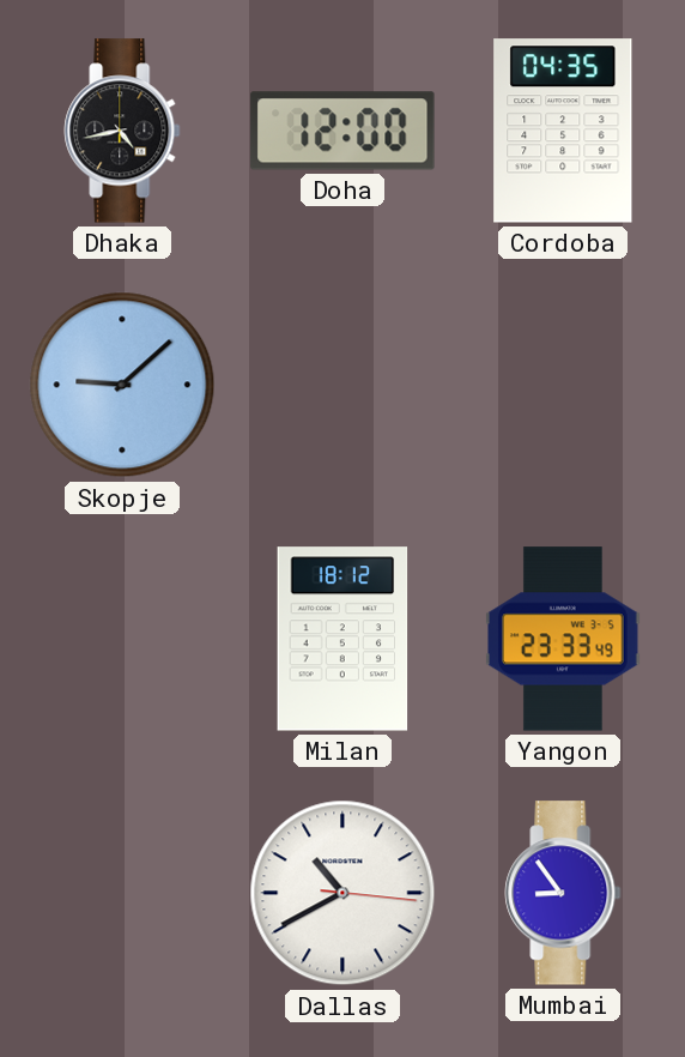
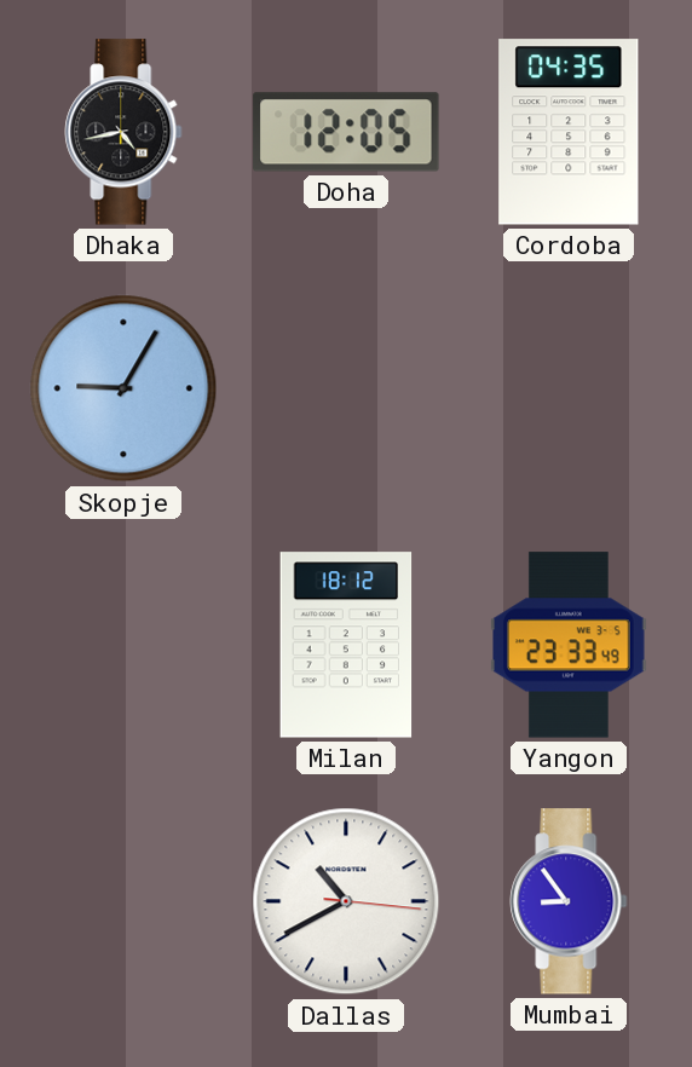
Doha: 12:00 -> 12:05 (346, 132)
Skopje: 9:08 -> 9:05 (123, 388)
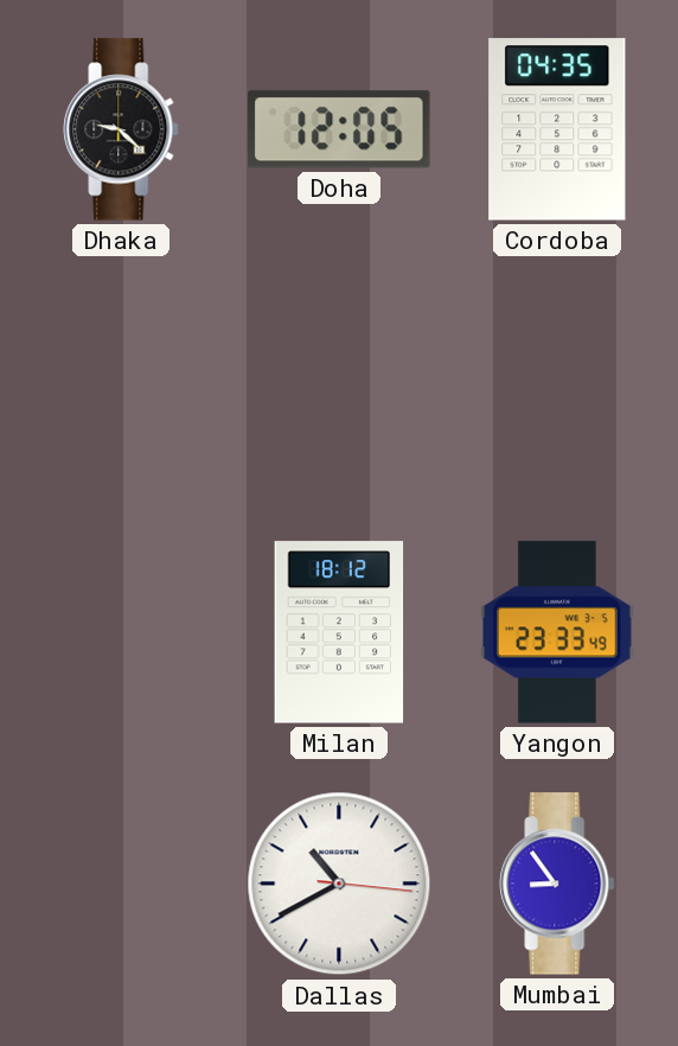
Dhaka: 4:43 -> 9:22 (121, 129)
Skopje: 9:05 -> none (123, 388)
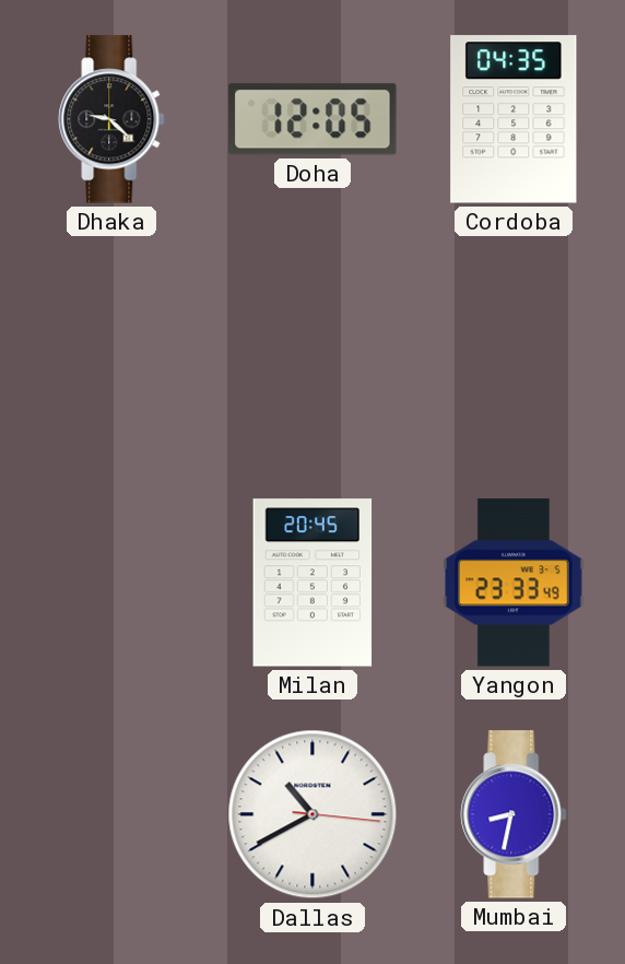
Milan: 18:12 -> 20:45 (312, 583)
Mumbai: 8:54 -> 8:32 (514, 814)
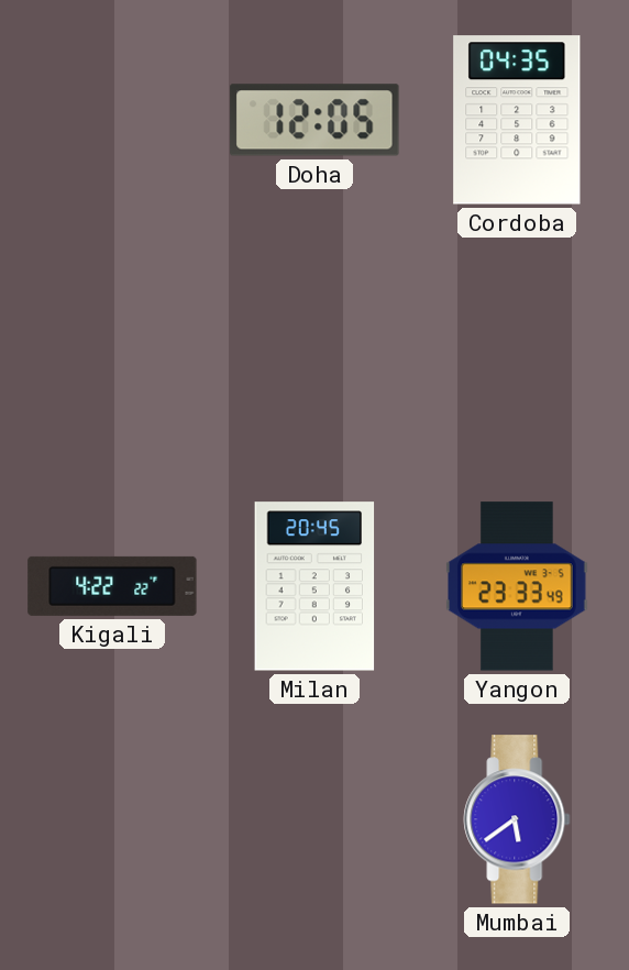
Dhaka: 9:22 -> none (111, 119)
Kigali: none -> 4:22 (112, 586)
Dallas: 10:40 -> none (312, 814)
Mumbai: 8:32 -> 5:39 (517, 819)
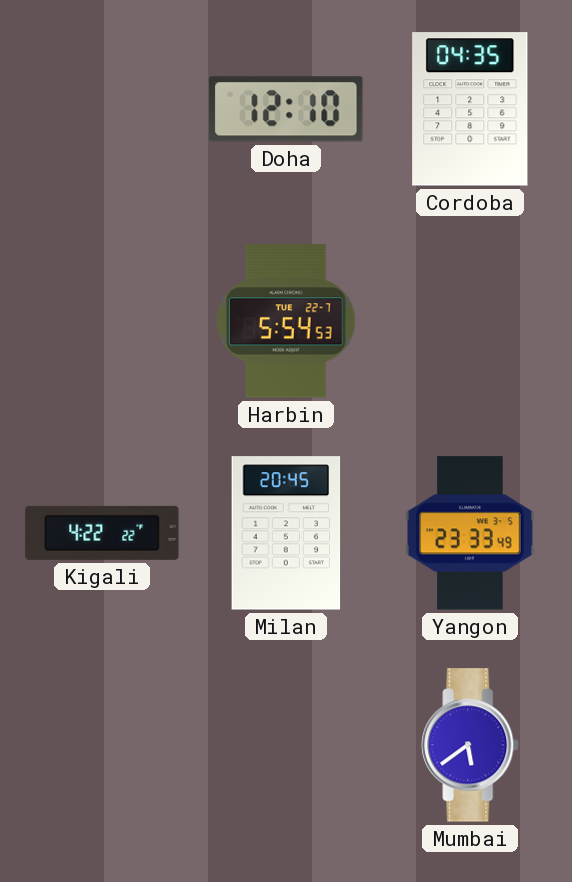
Doha: 12:05 -> 12:10 (286, 109)
Harbin: none -> 5:54 (286, 321)
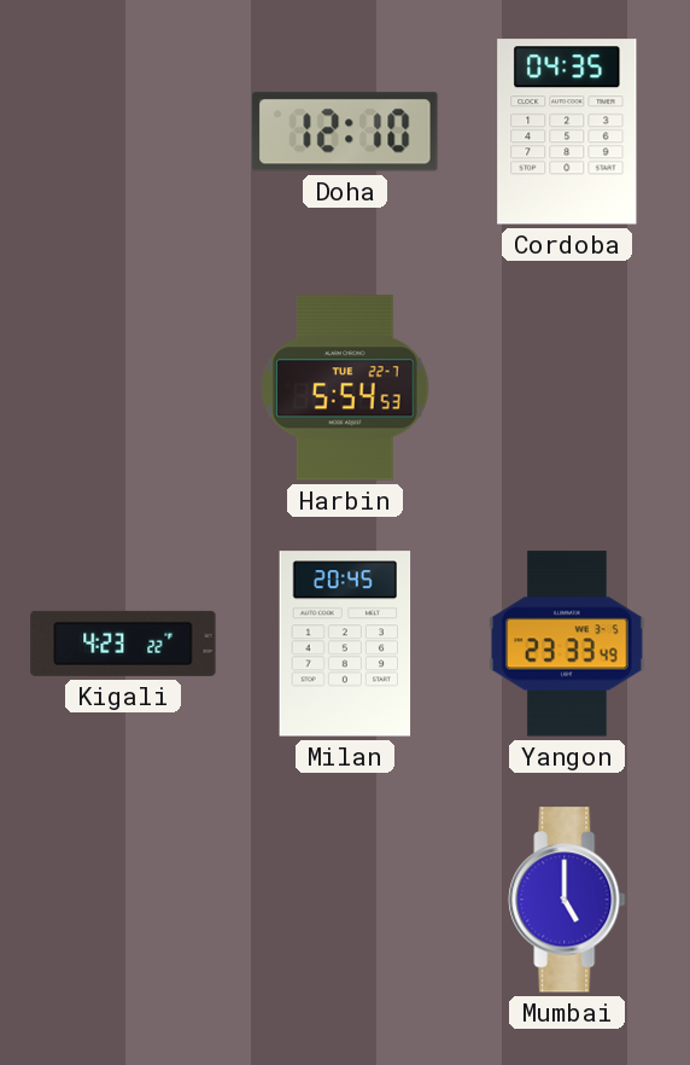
Kigali: 4:22 -> 4:23 (123, 644)
Mumbai: 5:39 -> 5:00 (567, 900)
